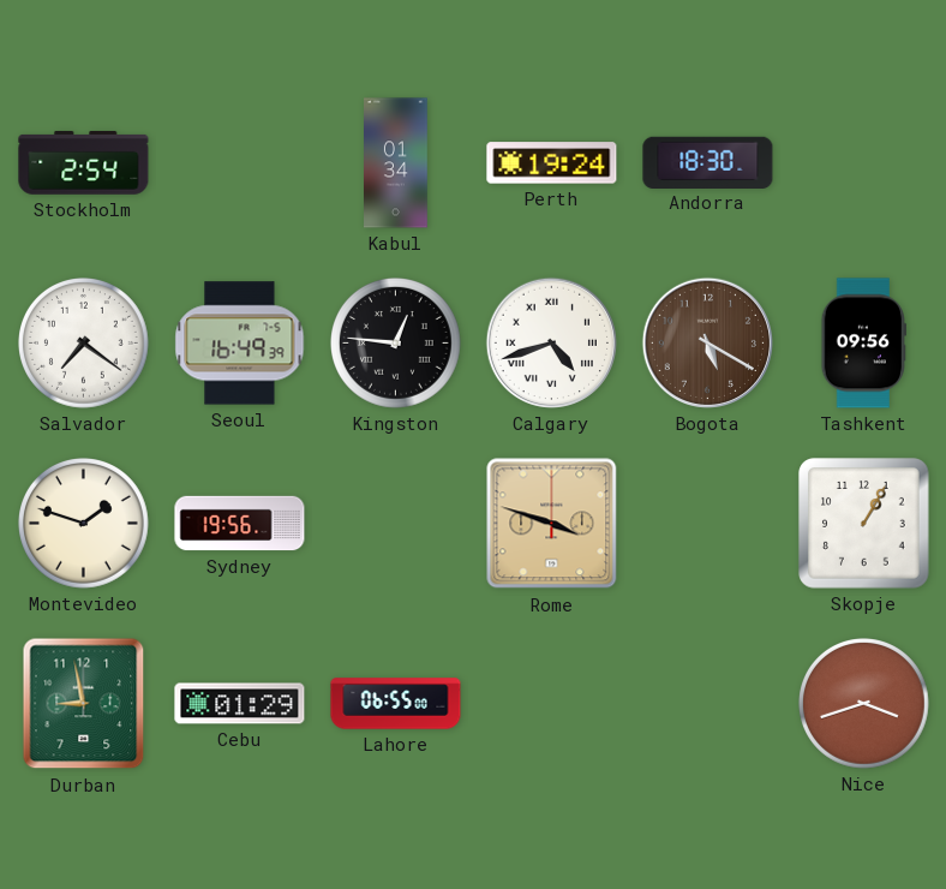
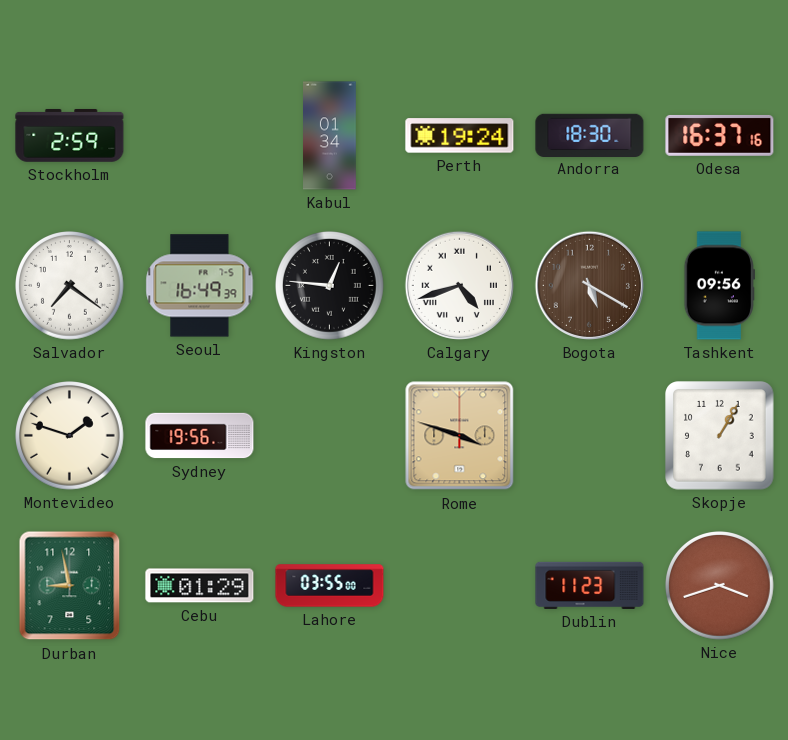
Stockholm: 2:54 -> 2:59 (70, 136)
Odesa: none -> 16:37 (720, 135)
Lahore: 06:55 -> 03:55 (330, 586)
Dublin: none -> 11:23 (590, 585)
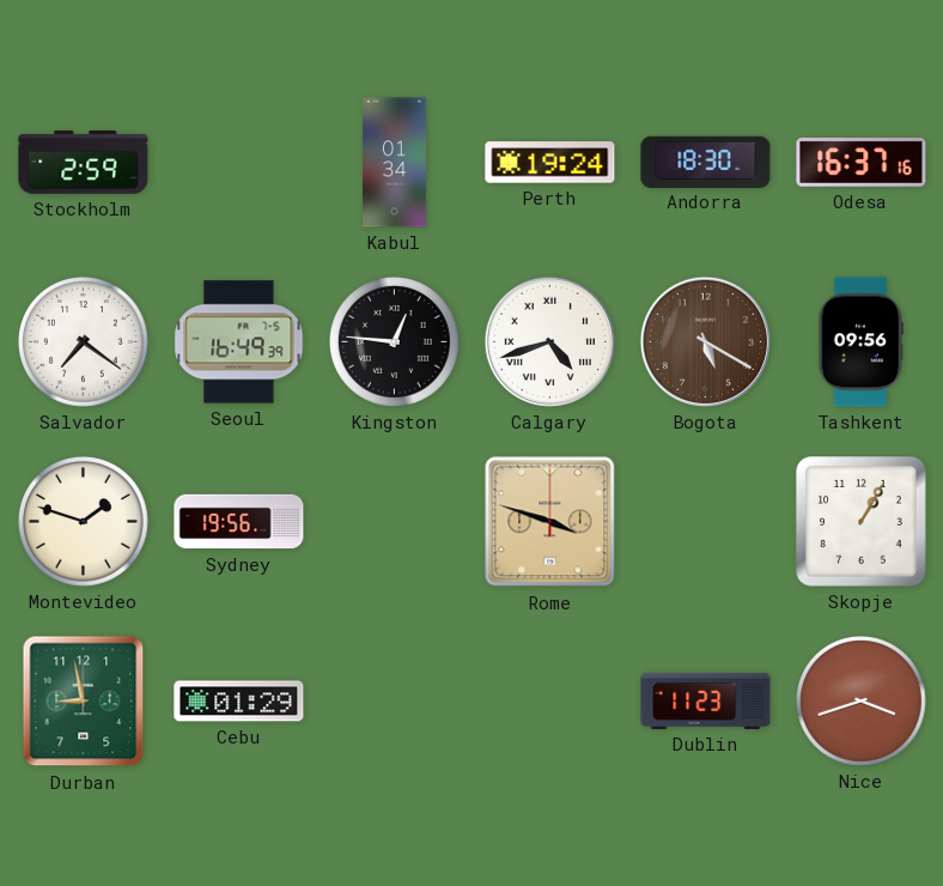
Lahore: 03:55 -> none (330, 586)
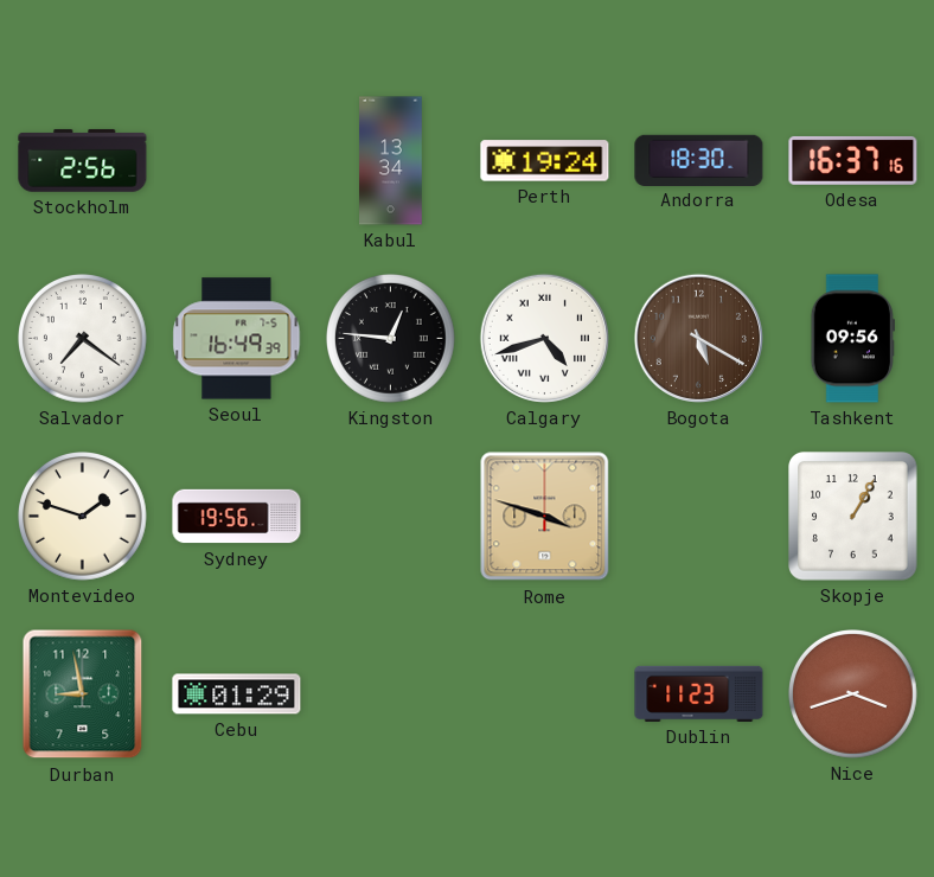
Stockholm: 2:59 -> 2:56 (83, 161)
Kabul: 01:34 -> 13:34 (391, 161)
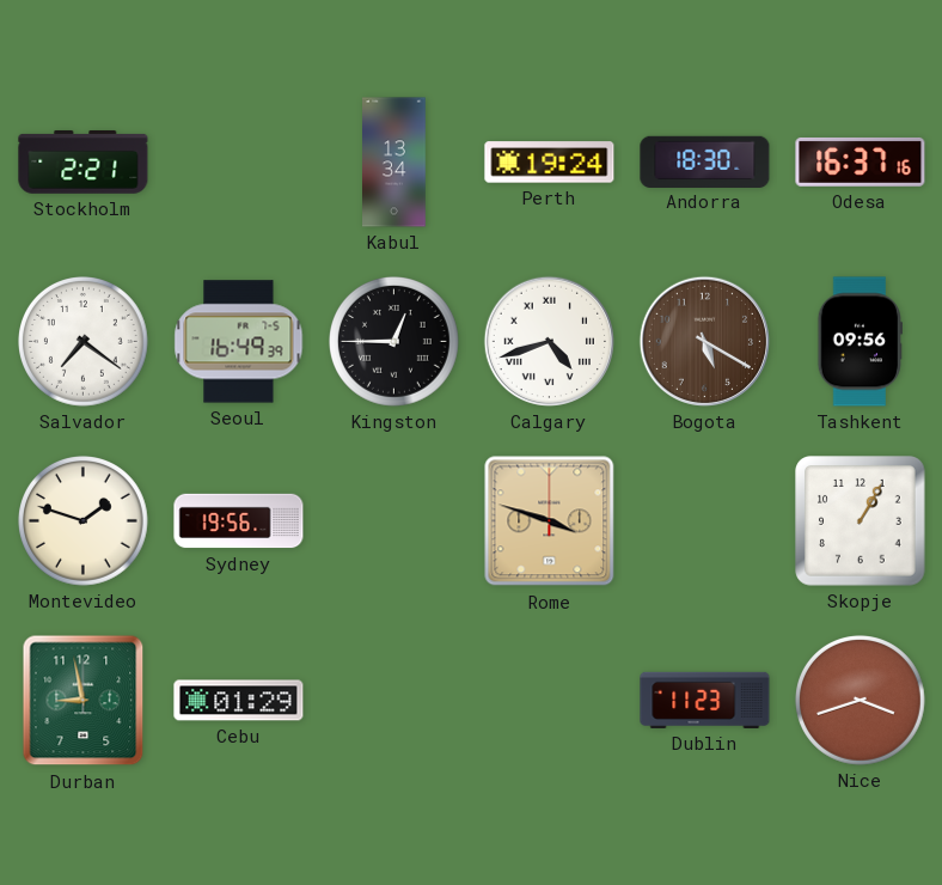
Stockholm: 2:56 -> 2:21 (84, 163)
Kingston: 12:46 -> 12:45 (394, 342)
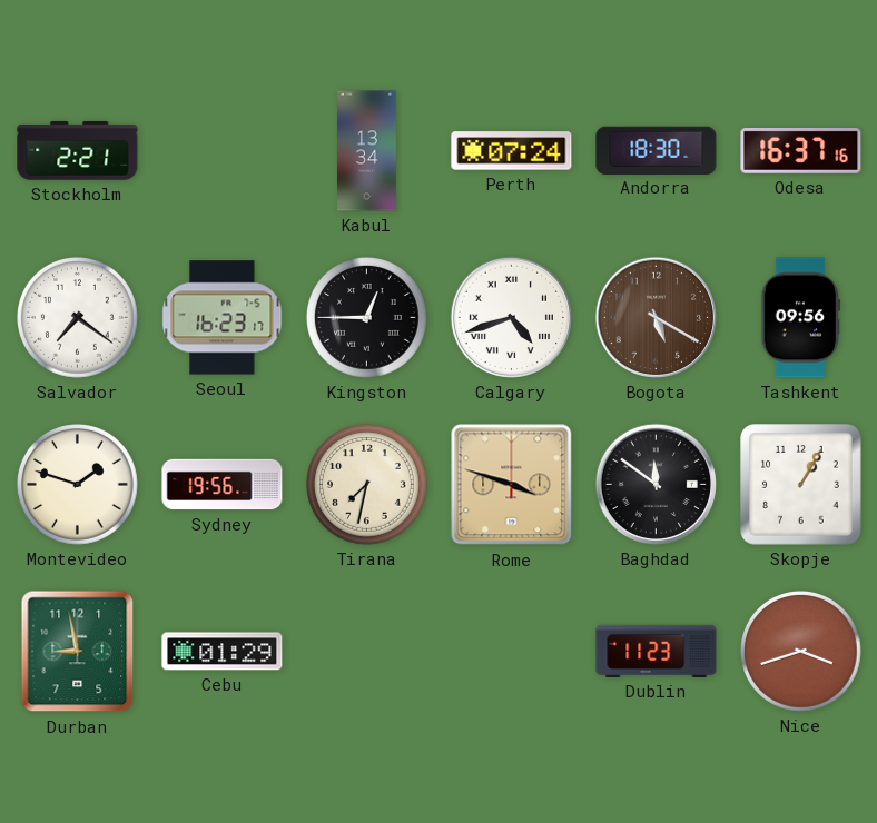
Perth: 19:24 -> 07:24 (512, 151)
Seoul: 16:49 -> 16:23 (223, 318)
Tirana: none -> 7:32 (367, 485)
Baghdad: none -> 11:51 (656, 484)
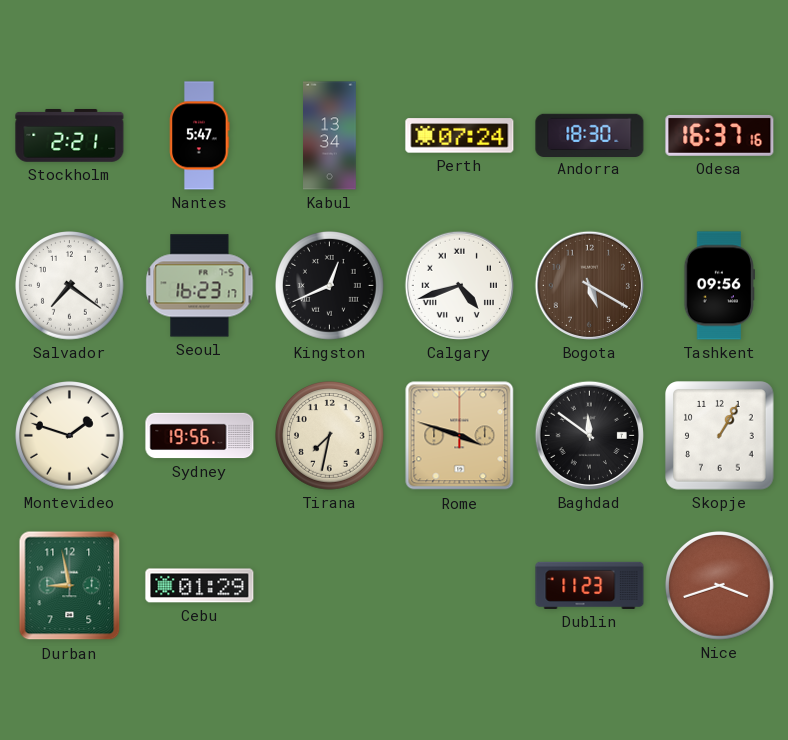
Nantes: none -> 5:47 (200, 136)
Kingston: 12:45 -> 12:41 (330, 286)
